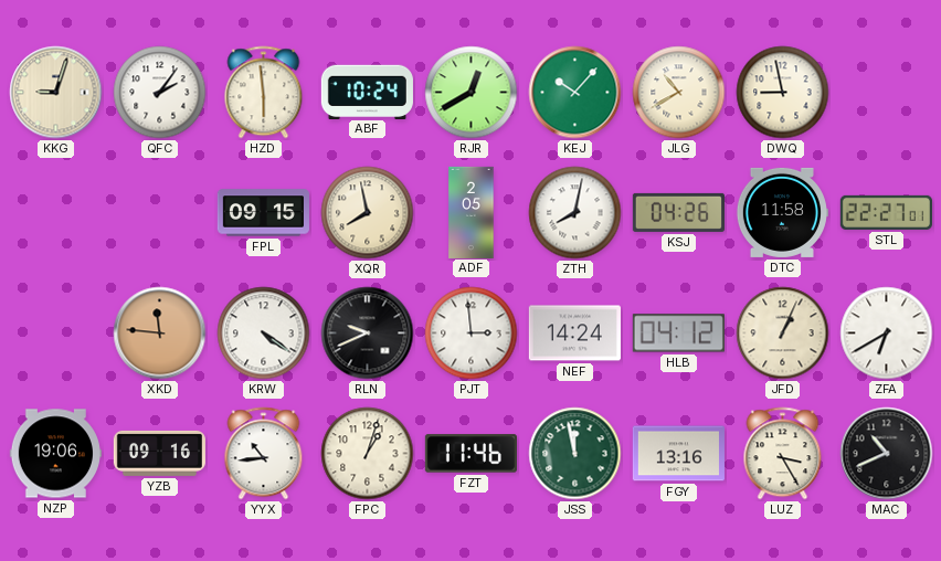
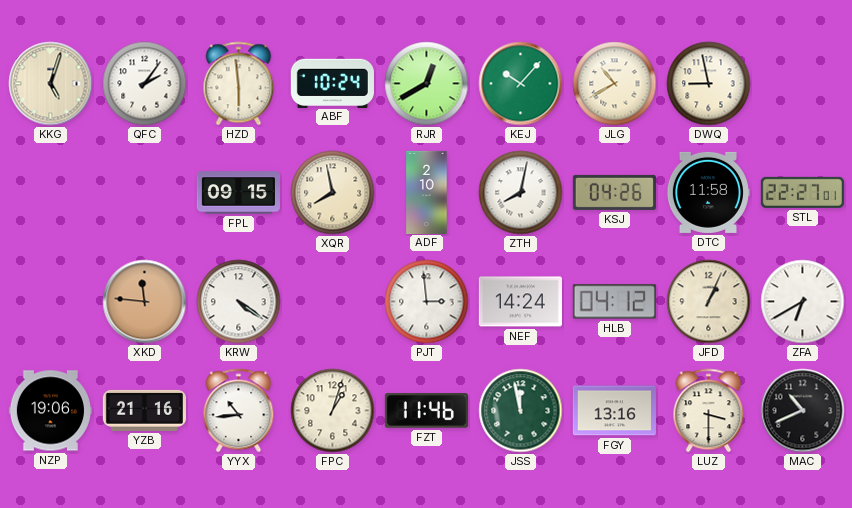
KKG: 9:03 -> 5:03 (51, 84)
ADF: 2:05 -> 2:10 (427, 192)
RLN: 9:41 -> none (368, 334)
YZB: 09:16 -> 21:16 (144, 410)
LUZ: 3:25 -> 3:30 (709, 411)
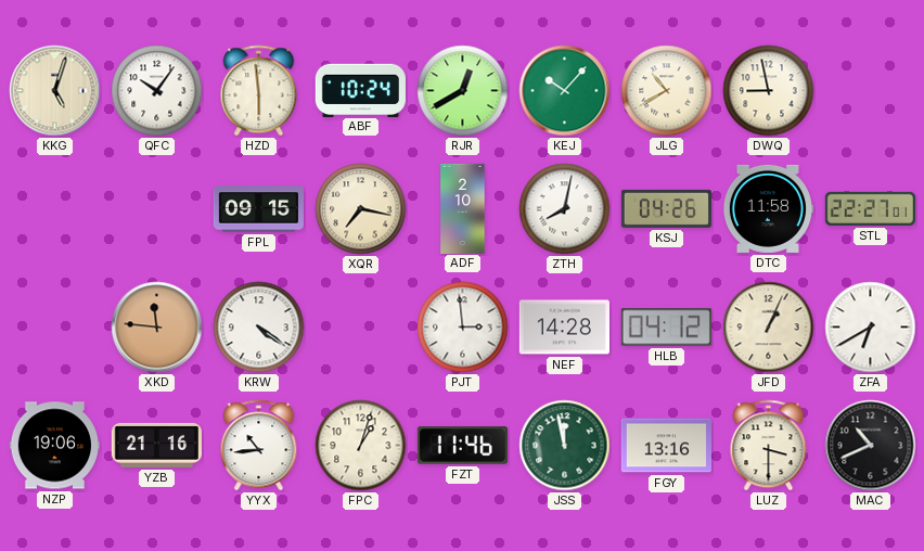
QFC: 2:06 -> 10:06 (157, 91)
XQR: 7:58 -> 7:17 (361, 209)
NEF: 14:24 -> 14:28 (564, 328)
